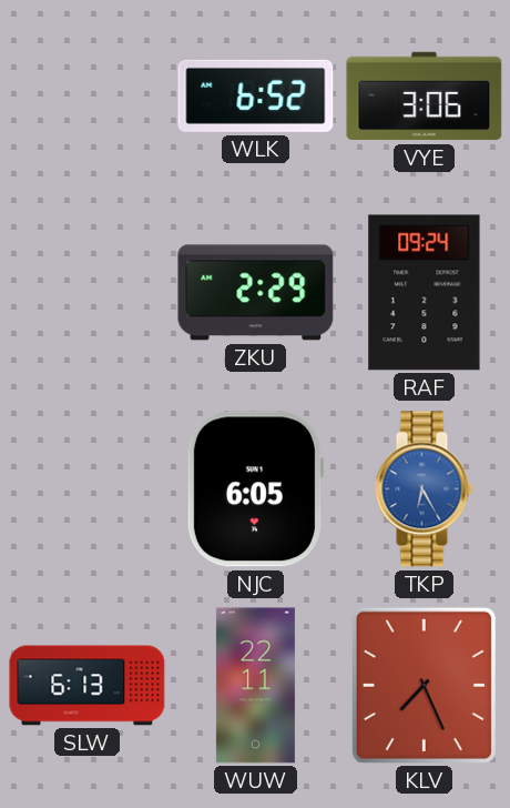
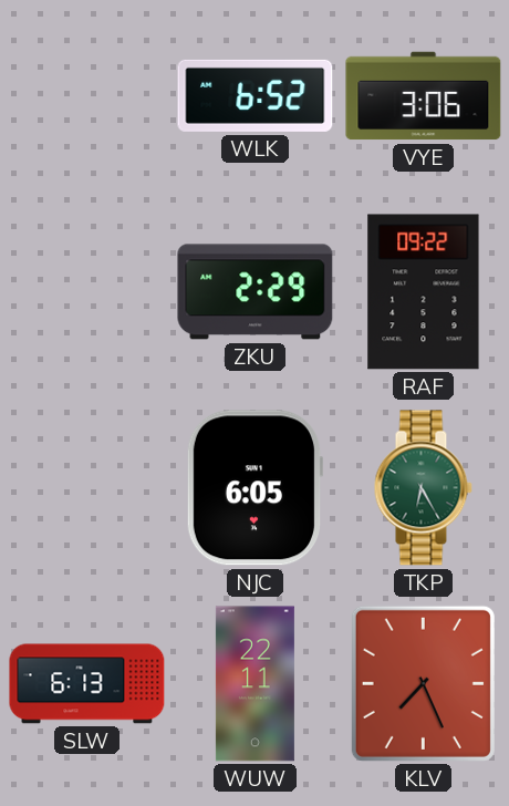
RAF: 09:24 -> 09:22 (424, 292)
TKP dial: blue -> green (423, 488)
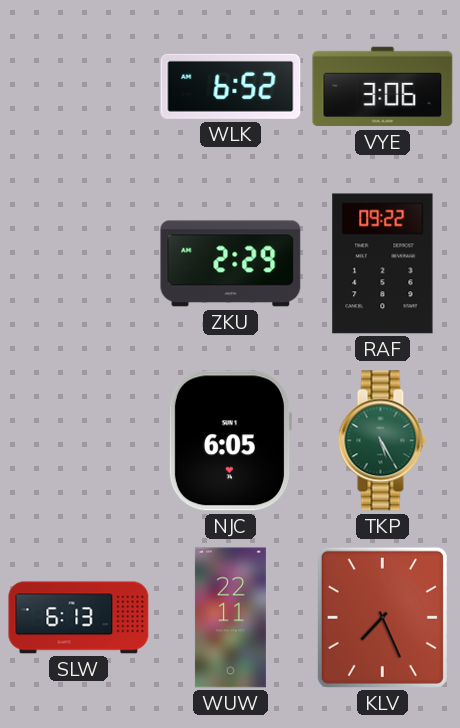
TKP: 6:25 -> 5:25 (382, 441)
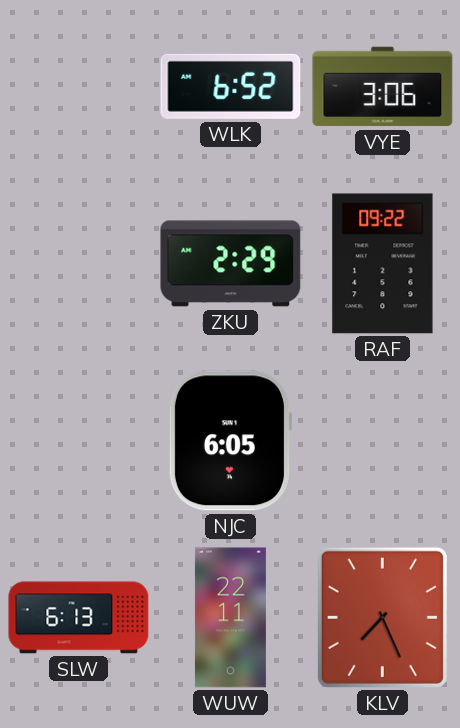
TKP: 5:25 -> none (382, 441)
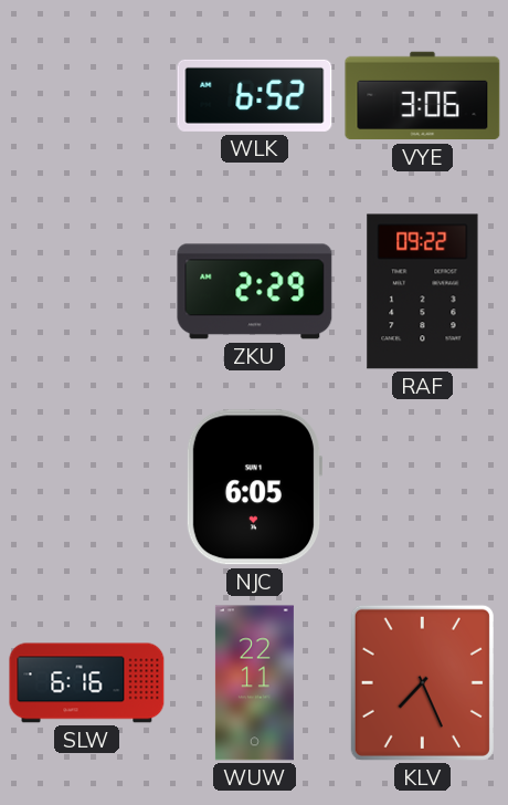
SLW: 6:13 -> 6:16 (87, 683)
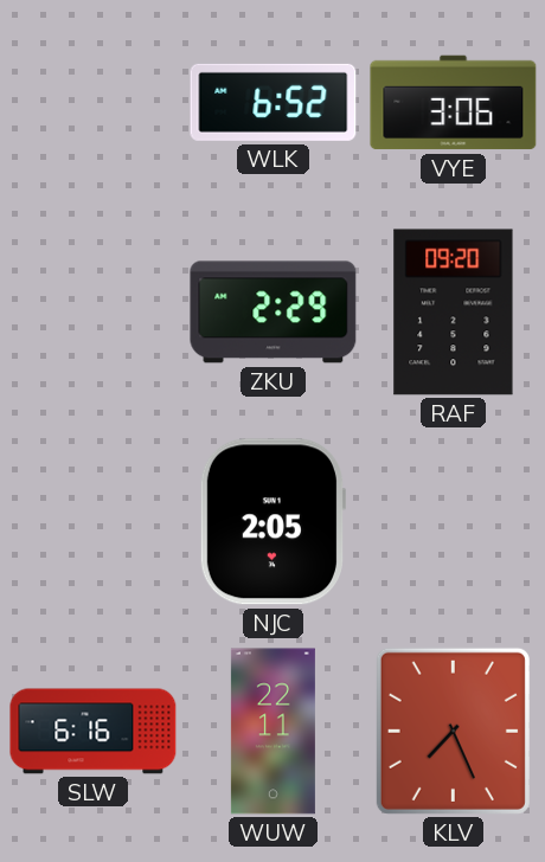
RAF: 09:22 -> 09:20 (454, 313)
NJC: 6:05 -> 2:05 (271, 522)
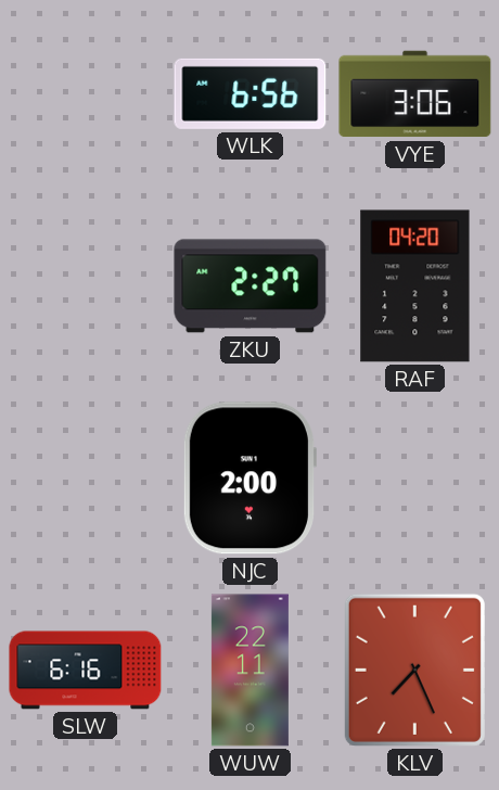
WLK: 6:52 -> 6:56 (251, 93)
ZKU: 2:29 -> 2:27 (251, 286)
RAF: 09:20 -> 04:20 (415, 286)
NJC: 2:05 -> 2:00 (248, 479)
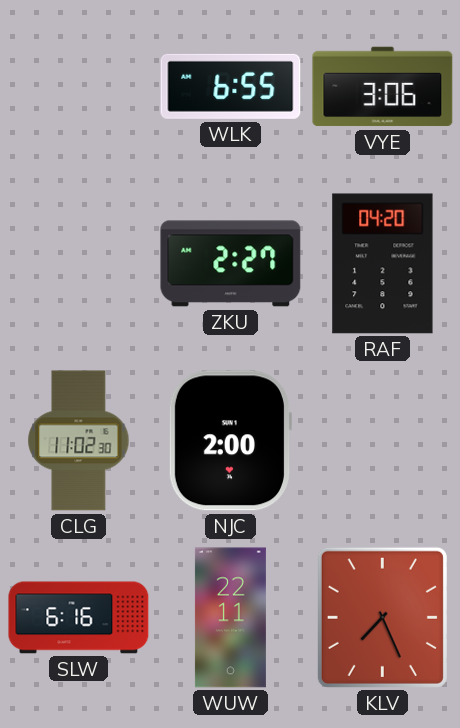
WLK: 6:56 -> 6:55 (231, 86)
CLG: none -> 11:02 (79, 441)
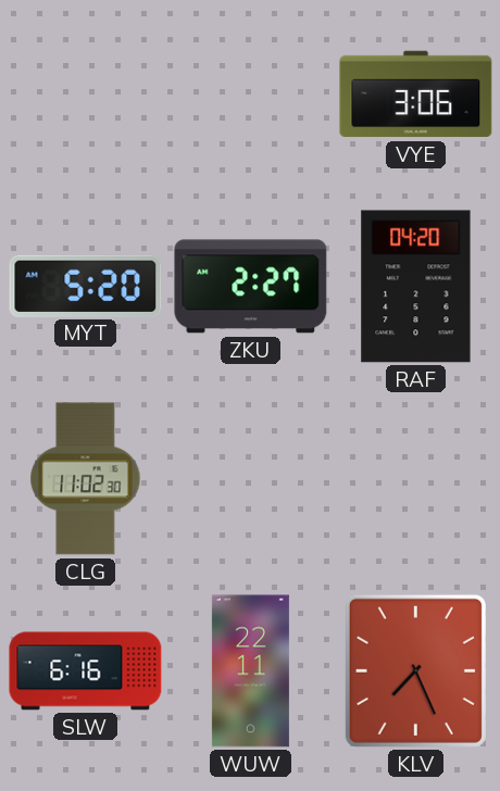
WLK: 6:55 -> none (231, 86)
MYT: none -> 5:20 (86, 286)
NJC: 2:00 -> none (229, 441)
